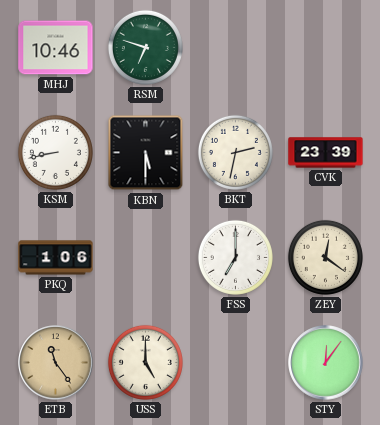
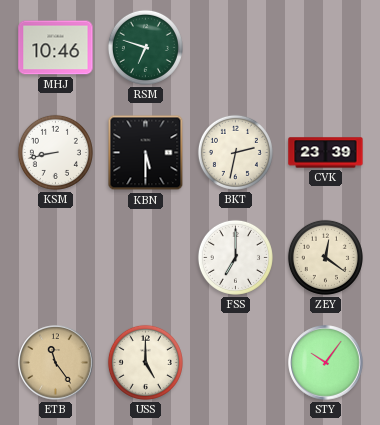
PKQ: 1:06 -> none (56, 258)
STY: 12:06 -> 10:06 (326, 363)
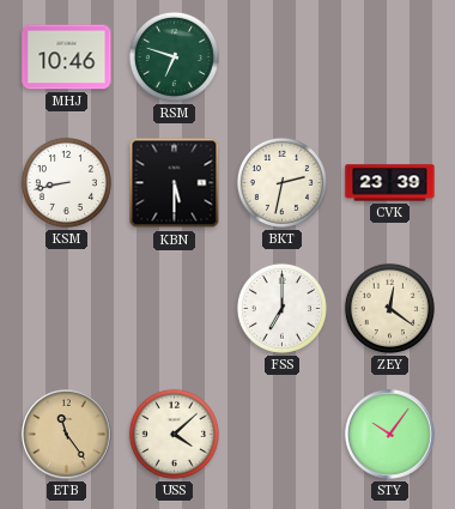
USS: 5:00 -> 4:08 (174, 434)
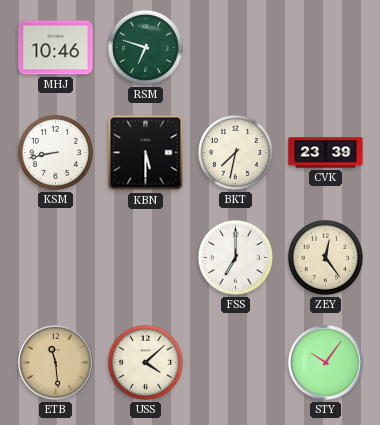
BKT: 2:32 -> 7:32 (235, 152)
ZEY: 12:21 -> 12:24 (325, 257)
ETB: 11:24 -> 11:29 (56, 363)
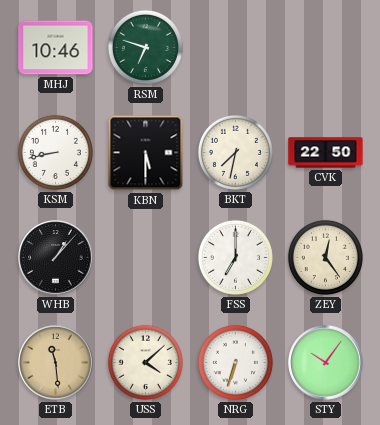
CVK: 23:39 -> 22:50 (326, 153)
WHB: none -> 1:07 (56, 258)
NRG: none -> 6:33 (235, 362)
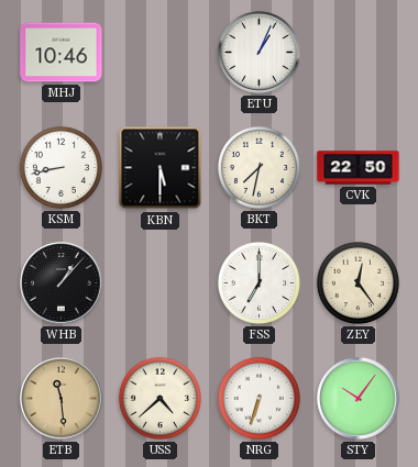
RSM: 6:48 -> none (145, 47)
ETU: none -> 1:04 (260, 53)
USS: 4:08 -> 4:38 (159, 398)
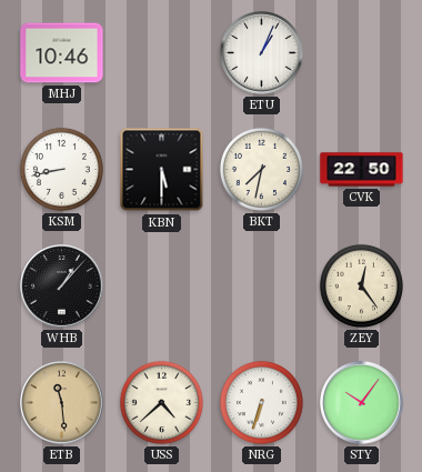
FSS: 7:00 -> none (258, 282)
